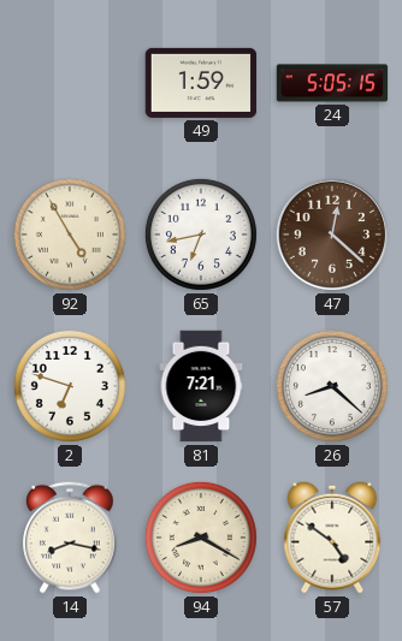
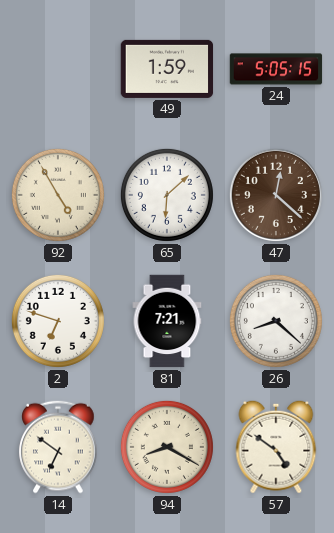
65: 6:43 -> 6:08 (167, 195)
14: 8:17 -> 6:51 (58, 447)
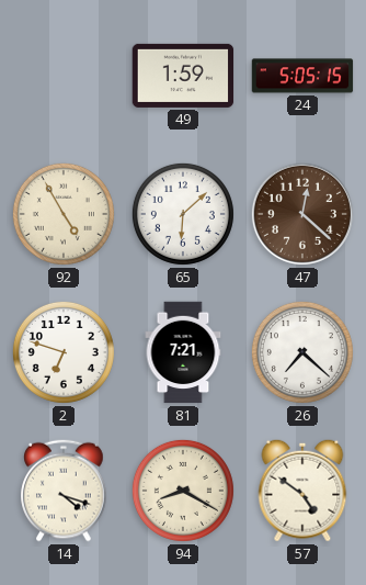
26: 8:22 -> 7:22 (302, 352)
14: 6:51 -> 4:18 (64, 491)
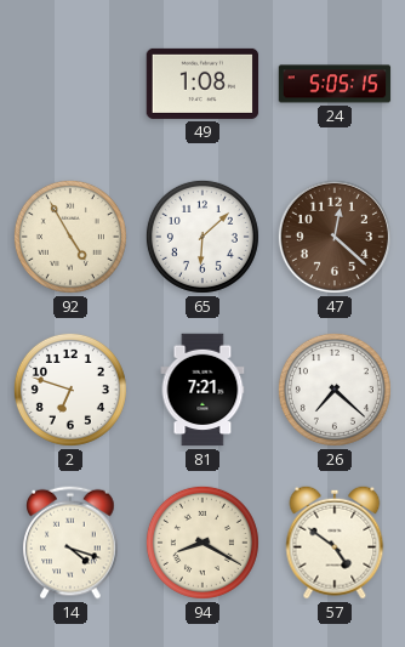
49: 1:59 -> 1:08 (202, 84)
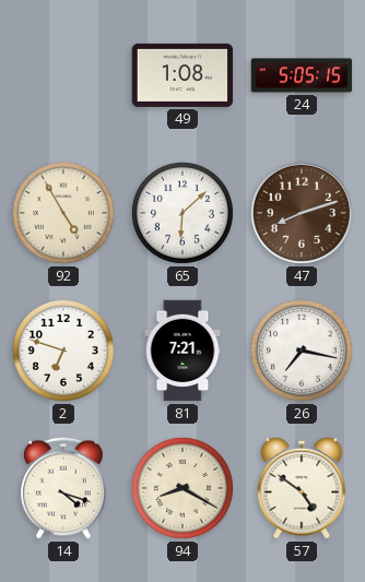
47: 12:22 -> 8:12 (302, 213)
26: 7:22 -> 7:17 (302, 351)
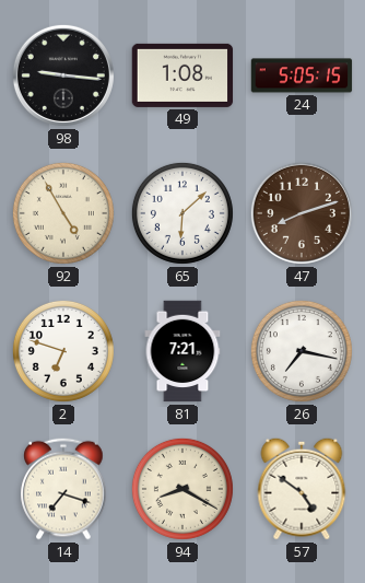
98: none -> 9:16 (63, 75)
14: 4:18 -> 7:18 (63, 489)
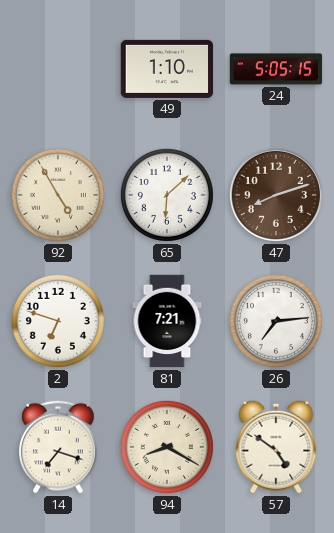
98: 9:16 -> none (63, 75)
49: 1:08 -> 1:10 (167, 69)
26: 7:17 -> 7:14 (276, 321)
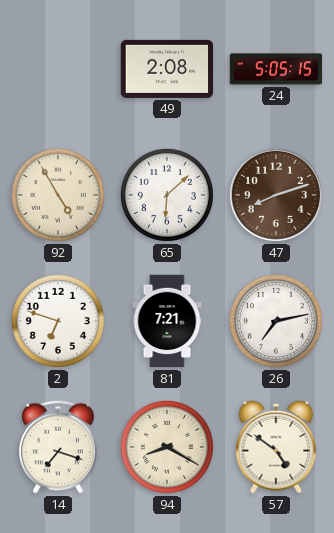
49: 1:10 -> 2:08 (167, 69)
26: 7:14 -> 7:13 (276, 321)
